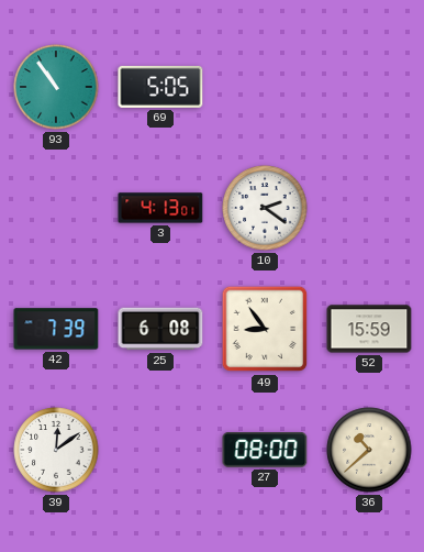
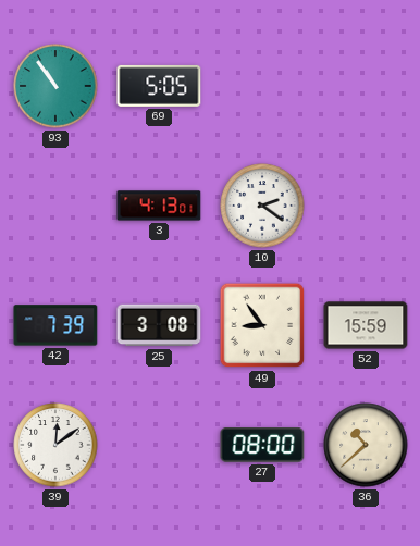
25: 6:08 -> 3:08 (159, 325)
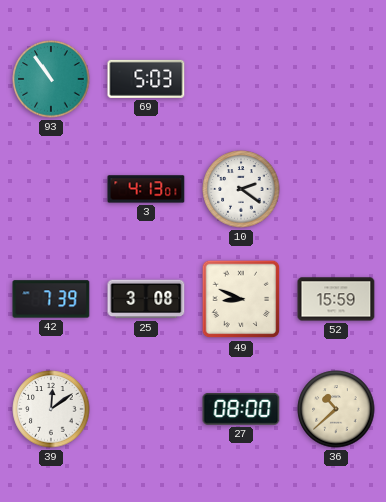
69: 5:05 -> 5:03 (146, 79)
49: 8:54 -> 8:49 (241, 299)
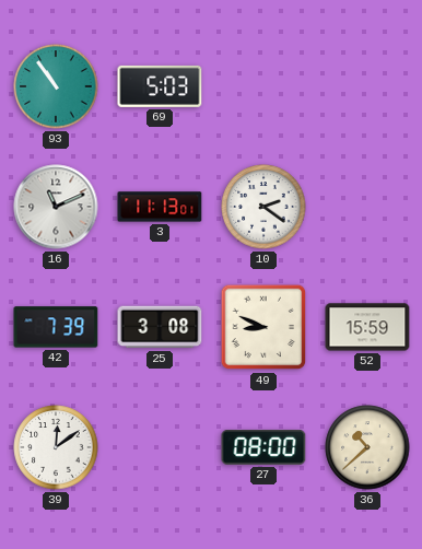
16: none -> 11:11 (56, 207)
3: 4:13 -> 11:13 (160, 207)
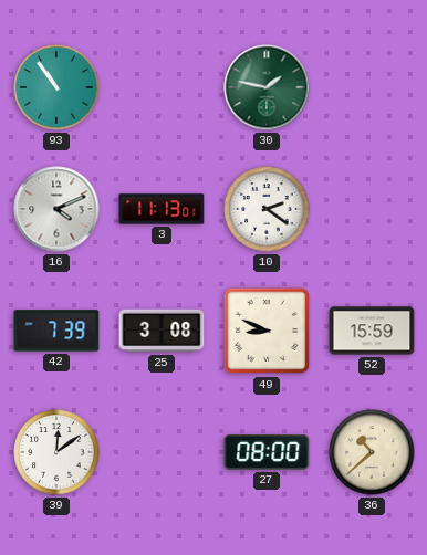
69: 5:03 -> none (160, 86)
30: none -> 1:47 (267, 87)
16: 11:11 -> 4:11 (56, 209)
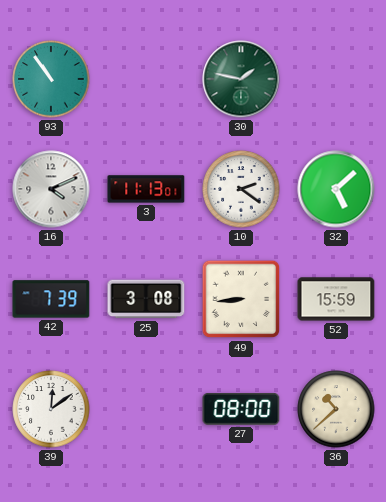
32: none -> 5:08 (336, 189)
49: 8:49 -> 8:44 (241, 299)
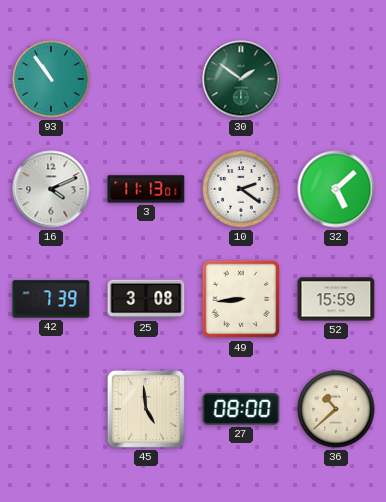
30: 1:47 -> 1:51 (241, 79)
39: 12:09 -> none (51, 409)
45: none -> 4:59 (146, 409)
